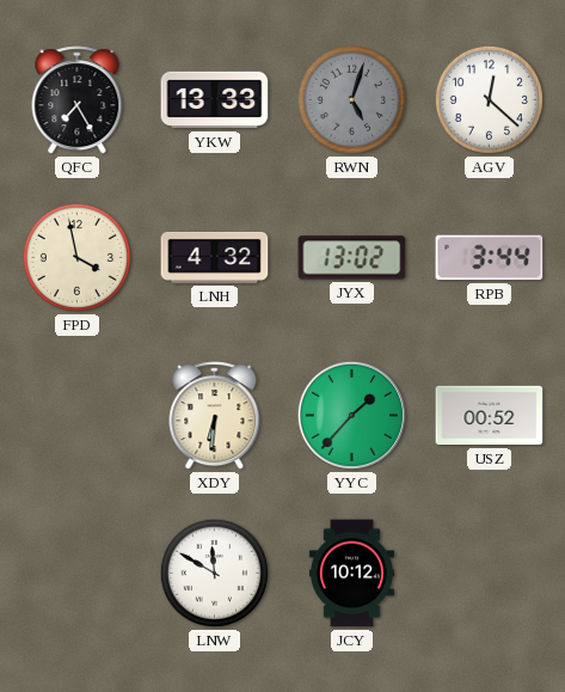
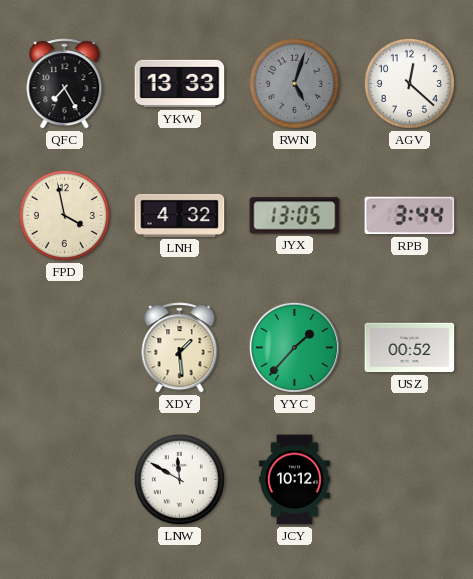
JYX: 13:02 -> 13:05 (295, 216)
XDY: 6:31 -> 1:29 (180, 348)
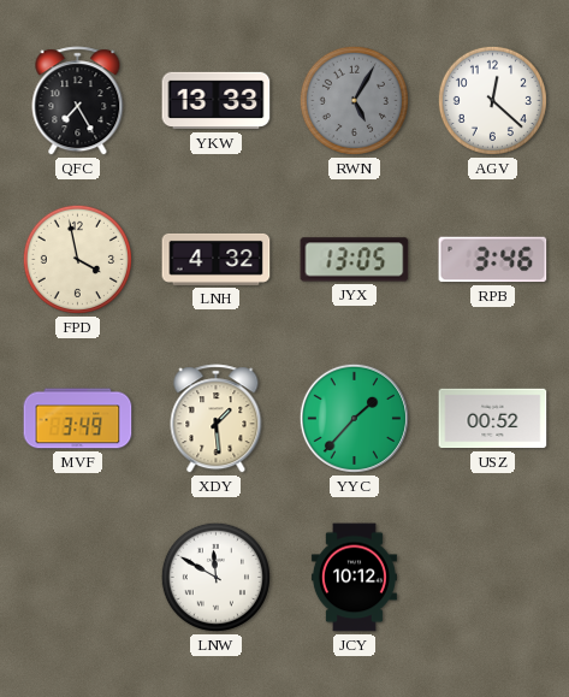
RWN: 5:03 -> 5:05 (354, 100)
RPB: 3:44 -> 3:46 (493, 260)
MVF: none -> 3:49 (78, 419)
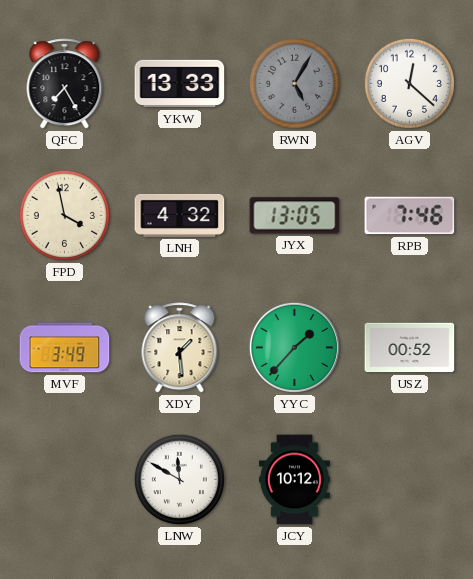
RPB: 3:46 -> 7:46 (410, 216)
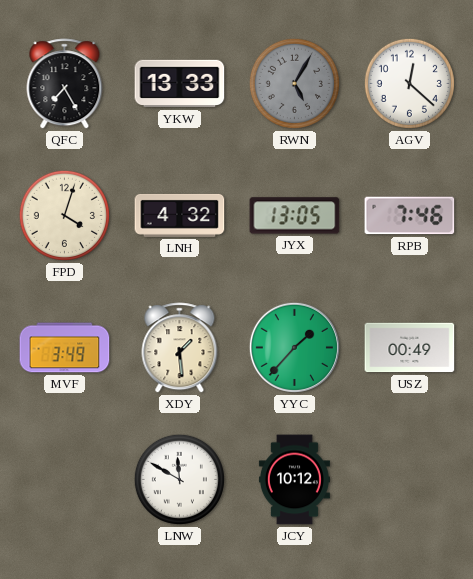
FPD: 3:58 -> 4:03 (64, 215)
USZ: 00:52 -> 00:49 (410, 348)
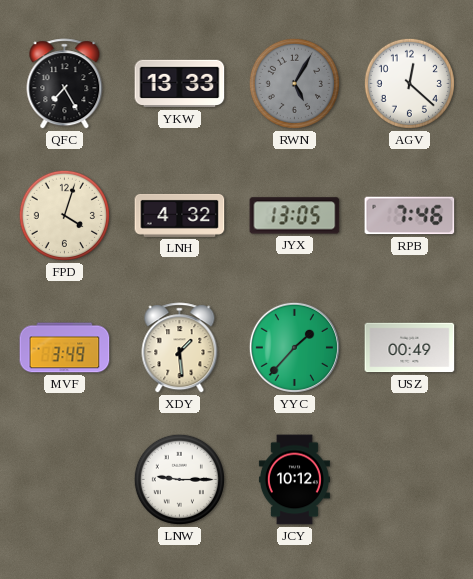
LNW: 11:50 -> 9:15 (179, 479)
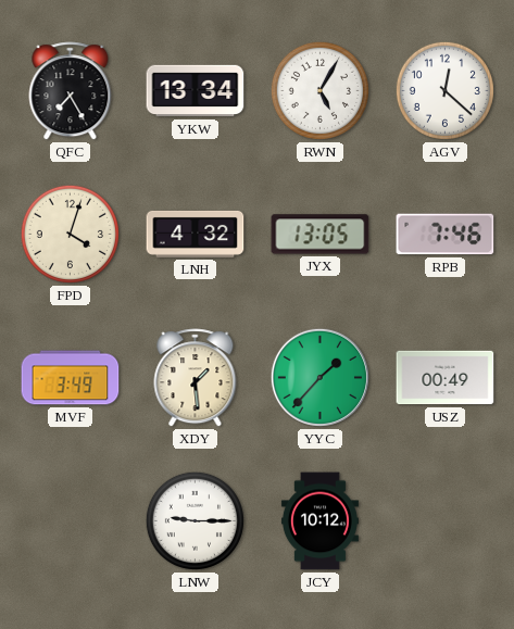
YKW: 13:33 -> 13:34 (196, 91)
RWN dial: grey -> white (319, 90)
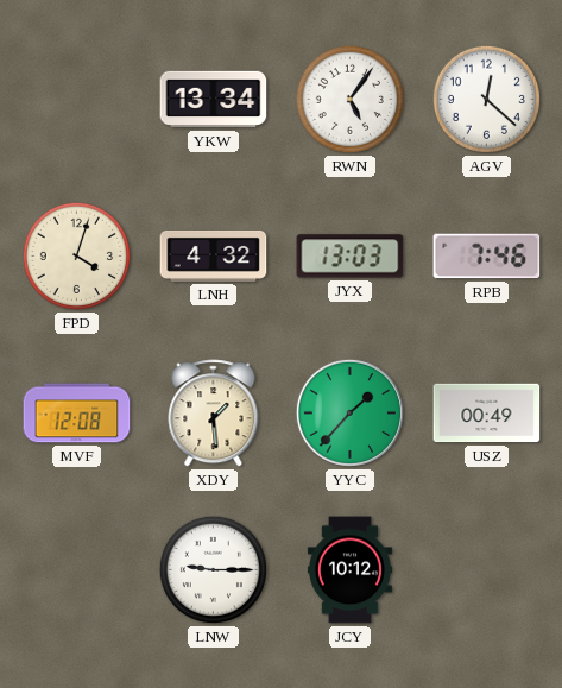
QFC: 7:25 -> none (71, 91)
RWN: 5:05 -> 5:06 (349, 99)
JYX: 13:05 -> 13:03 (351, 257)
MVF: 3:49 -> 12:08 (77, 414)
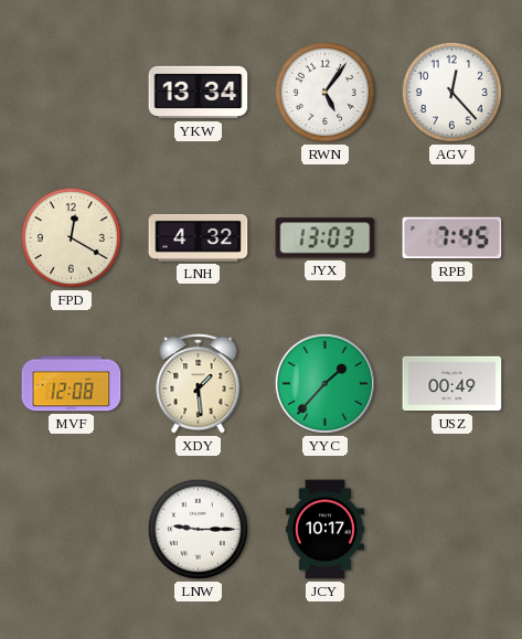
AGV: 12:22 -> 12:23 (451, 92)
FPD: 4:03 -> 12:20 (71, 237)
RPB: 7:46 -> 7:45 (452, 238)
JCY: 10:12 -> 10:17 (324, 530)
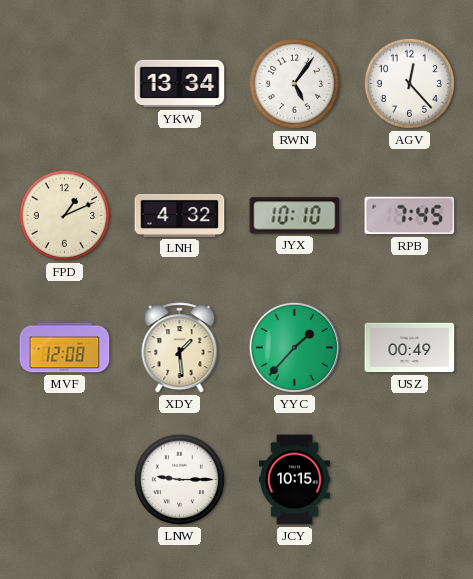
FPD: 12:20 -> 1:11 (64, 215)
JYX: 13:03 -> 10:10 (295, 216)
JCY: 10:17 -> 10:15 (294, 480)
